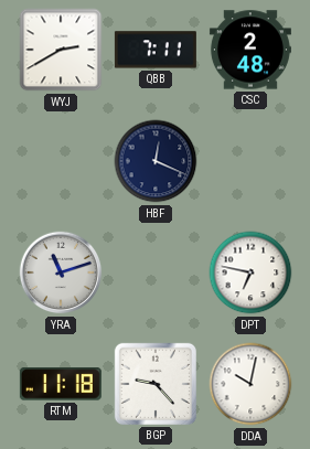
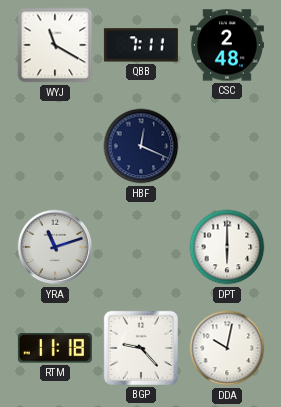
WYJ: 2:40 -> 11:20 (55, 45)
DPT: 6:47 -> 6:00 (227, 247)
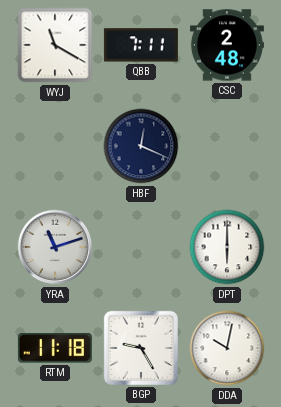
BGP: 9:23 -> 9:25 (141, 348)
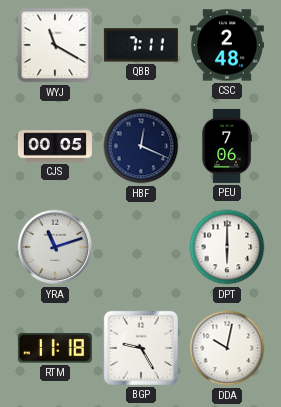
CJS: none -> 00:05 (55, 146)
PEU: none -> 7:06 (227, 146)
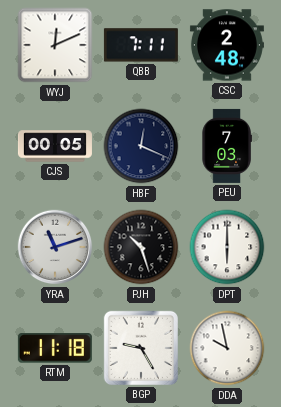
WYJ: 11:20 -> 12:11 (55, 45)
PEU: 7:06 -> 7:03 (227, 146)
PJH: none -> 10:27 (141, 247)
DDA: 10:02 -> 9:58 (227, 348)
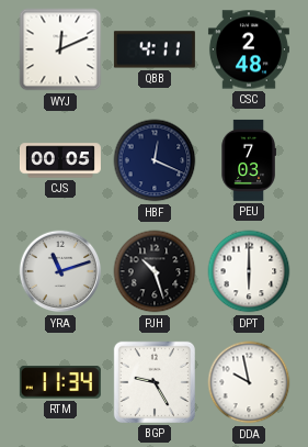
QBB: 7:11 -> 4:11 (155, 49)
RTM: 11:18 -> 11:34 (60, 382)
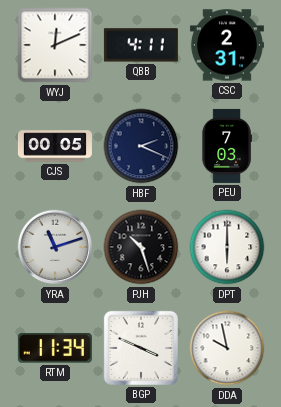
CSC: 2:48 -> 2:31 (227, 45)
HBF: 12:19 -> 2:19 (141, 146)
BGP: 9:25 -> 3:49 (141, 348)
